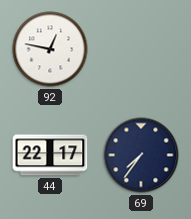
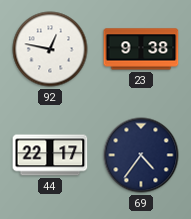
23: none -> 9:38 (141, 49)
69: 7:36 -> 4:36 (141, 155)
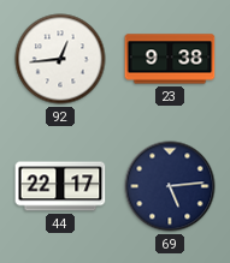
92: 12:47 -> 12:44 (60, 59)
69: 4:36 -> 5:14 (170, 186)
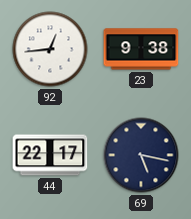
69: 5:14 -> 5:17 (141, 155)
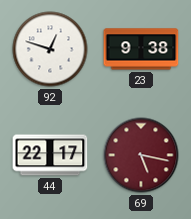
92: 12:44 -> 12:48 (50, 49)
69 dial: navy -> burgundy (141, 155)
